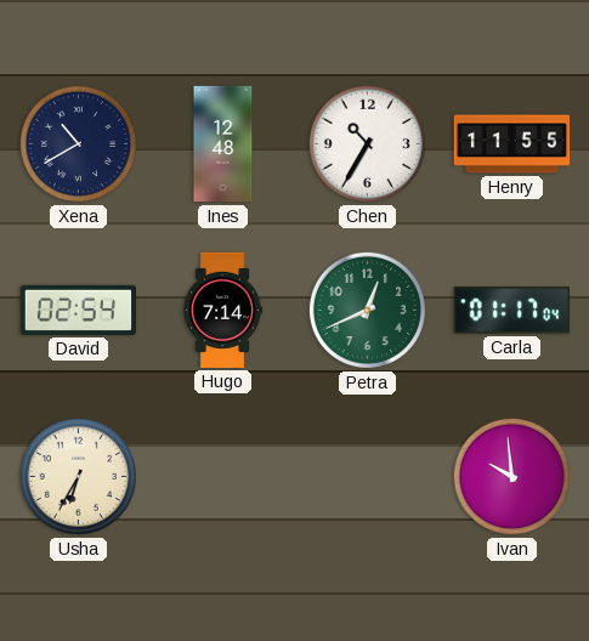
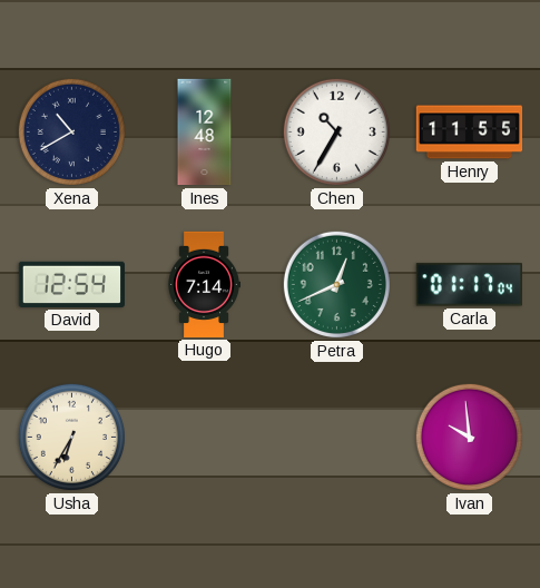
David: 02:54 -> 12:54 (71, 284)
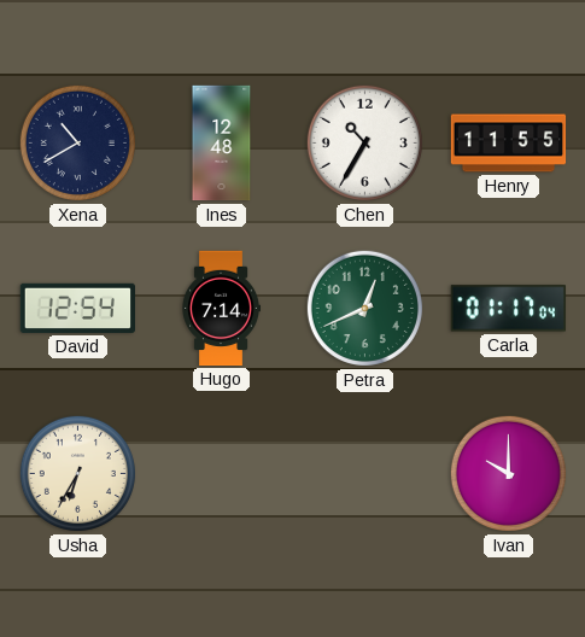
Ivan: 9:59 -> 10:00 (508, 473)
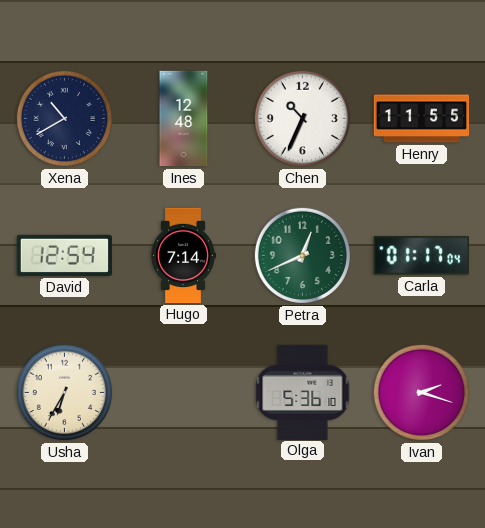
Chen: 10:35 -> 10:34 (302, 118)
Olga: none -> 5:36 (303, 392)
Ivan: 10:00 -> 2:18 (421, 392)
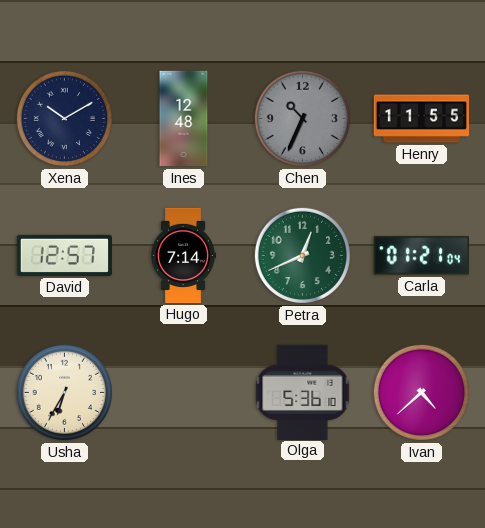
Xena: 10:40 -> 10:10 (64, 118)
Chen dial: white -> grey (302, 118)
David: 12:54 -> 12:57 (64, 255)
Carla: 01:17 -> 01:21 (421, 256)
Ivan: 2:18 -> 4:38 (421, 392)
